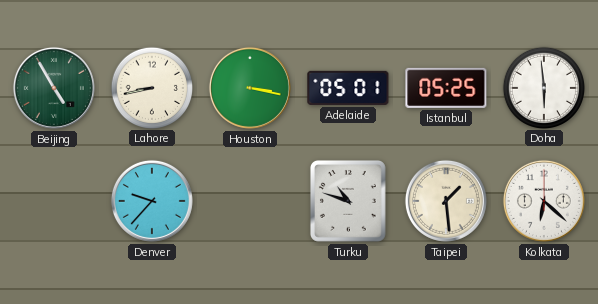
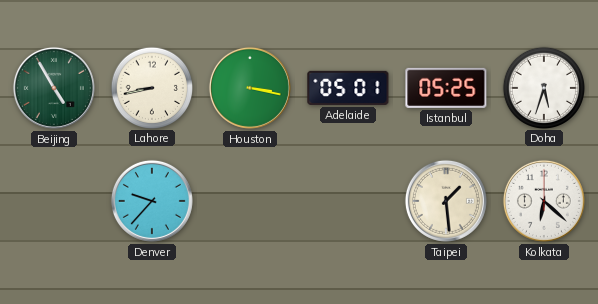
Doha: 5:59 -> 5:33 (543, 87)
Turku: 10:48 -> none (348, 201)
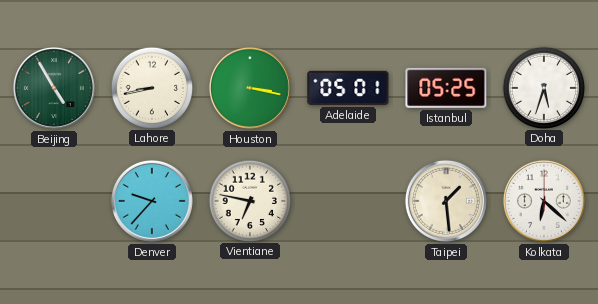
Vientiane: none -> 6:47 (249, 200)
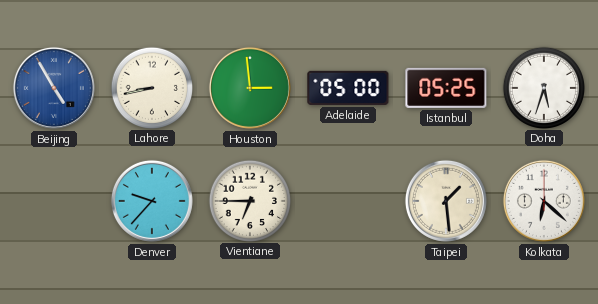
Beijing dial: green -> blue (54, 88)
Houston: 3:17 -> 2:59 (250, 88)
Adelaide: 05:01 -> 05:00 (348, 88)
Vientiane: 6:47 -> 6:45 (249, 200)
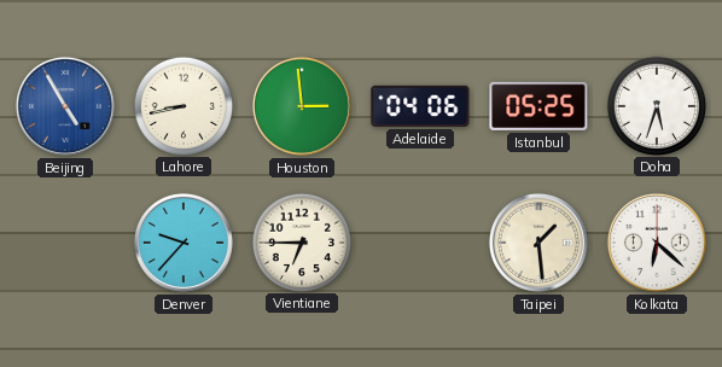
Adelaide: 05:00 -> 04:06 (420, 106)
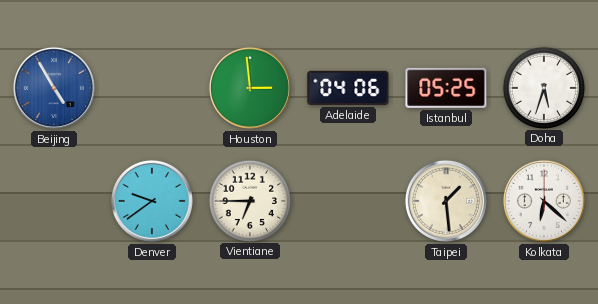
Lahore: 8:43 -> none (182, 105)
Denver: 9:37 -> 9:39 (152, 201)
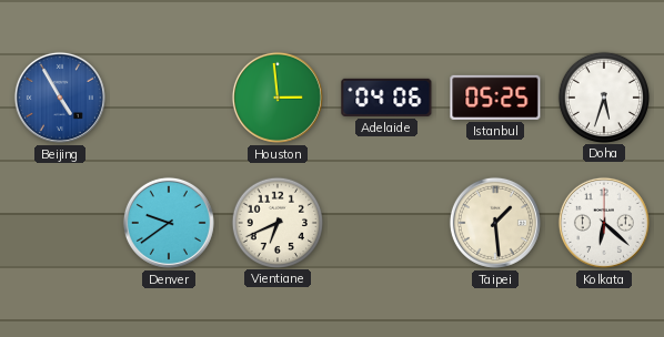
Vientiane: 6:45 -> 6:41 (276, 222)
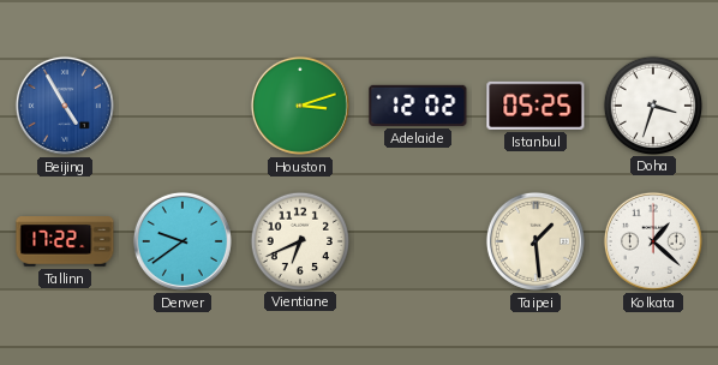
Houston: 2:59 -> 3:12 (300, 106)
Adelaide: 04:06 -> 12:02 (418, 106)
Doha: 5:33 -> 3:33 (652, 104)
Tallinn: none -> 17:22 (65, 241)
Kolkata: 6:22 -> 1:22 (653, 241)
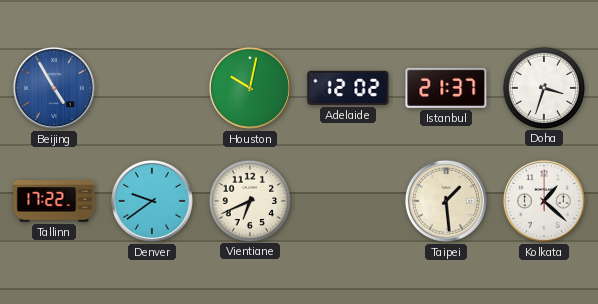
Houston: 3:12 -> 10:02 (250, 88)
Istanbul: 05:25 -> 21:37 (446, 88)
